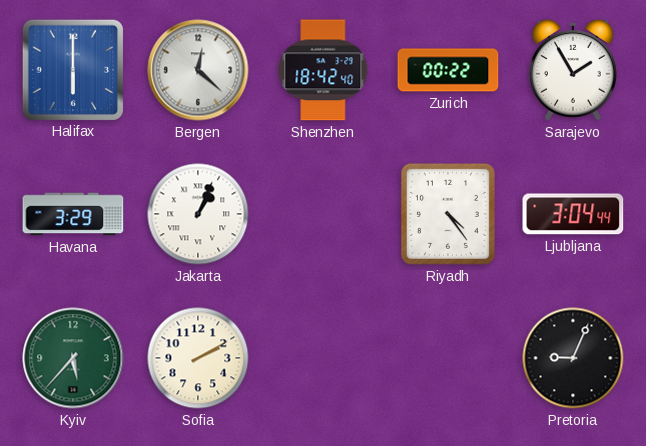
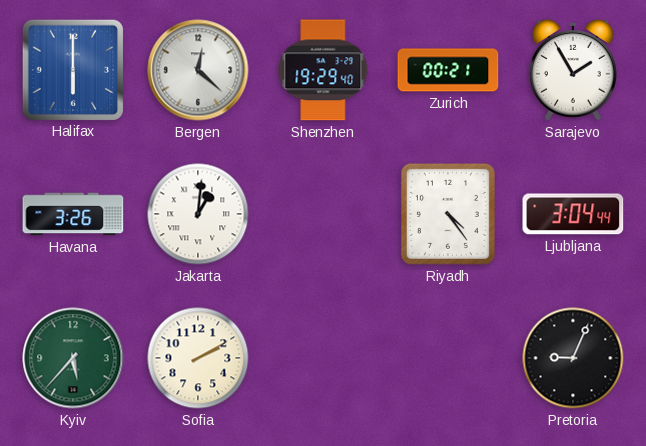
Shenzhen: 18:42 -> 19:29 (323, 70)
Zurich: 00:22 -> 00:21 (448, 70)
Havana: 3:29 -> 3:26 (73, 214)
Jakarta: 1:04 -> 1:01 (198, 214)
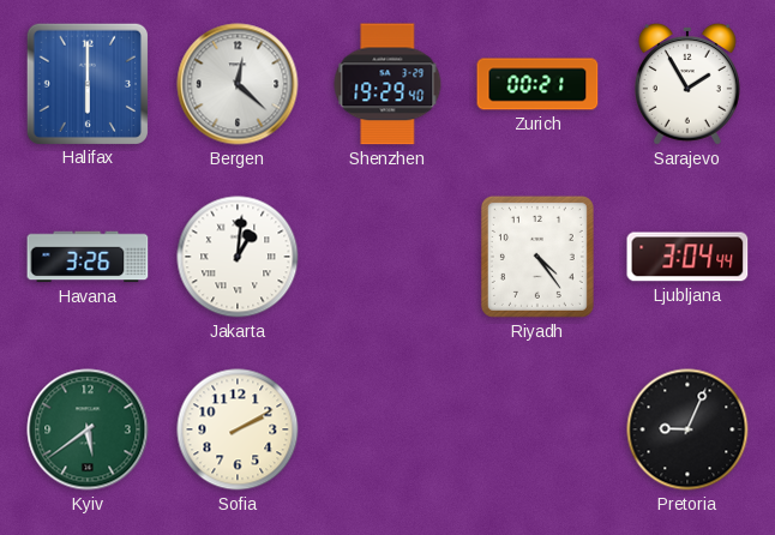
Kyiv: 5:37 -> 5:39 (88, 429)
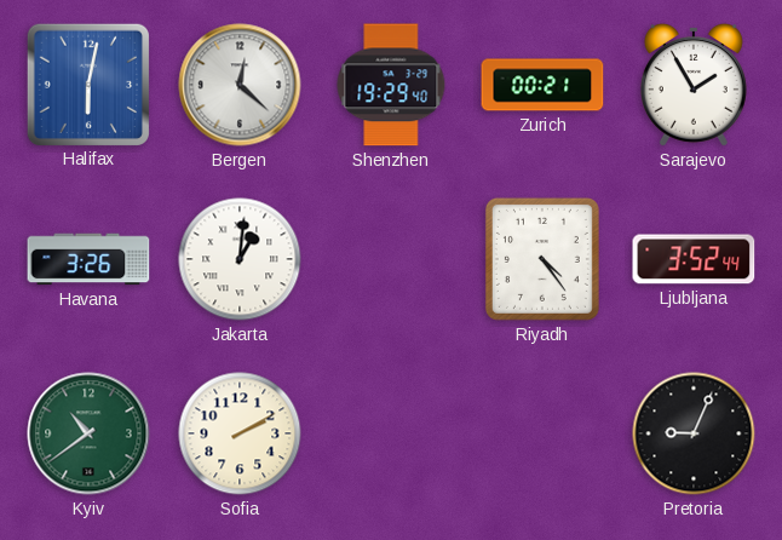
Halifax: 6:00 -> 6:02 (87, 84)
Ljubljana: 3:04 -> 3:52 (694, 259)
Kyiv: 5:39 -> 10:39 (88, 433)
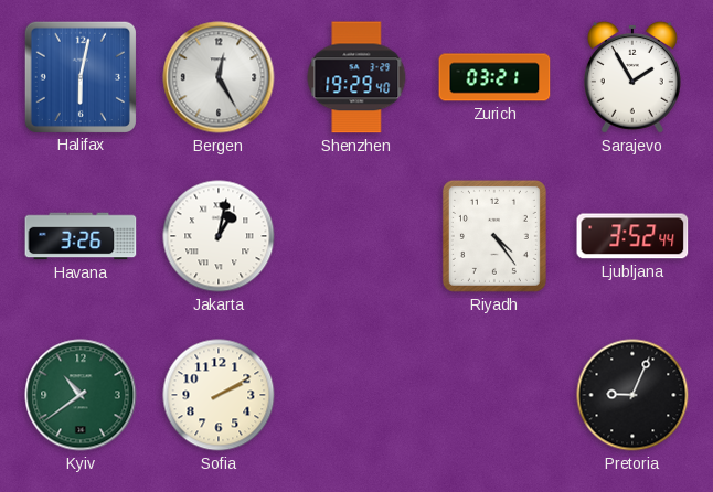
Bergen: 12:22 -> 12:25 (219, 77)
Zurich: 00:21 -> 03:21 (494, 77)
Jakarta: 1:01 -> 1:02 (219, 236)
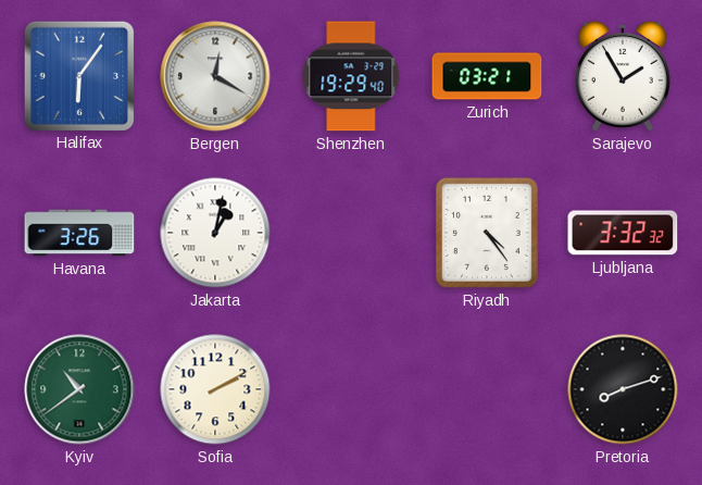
Halifax: 6:02 -> 6:06 (78, 75)
Bergen: 12:25 -> 12:20 (215, 76)
Ljubljana: 3:52 -> 3:32 (623, 233)
Pretoria: 9:04 -> 8:12 (623, 389)
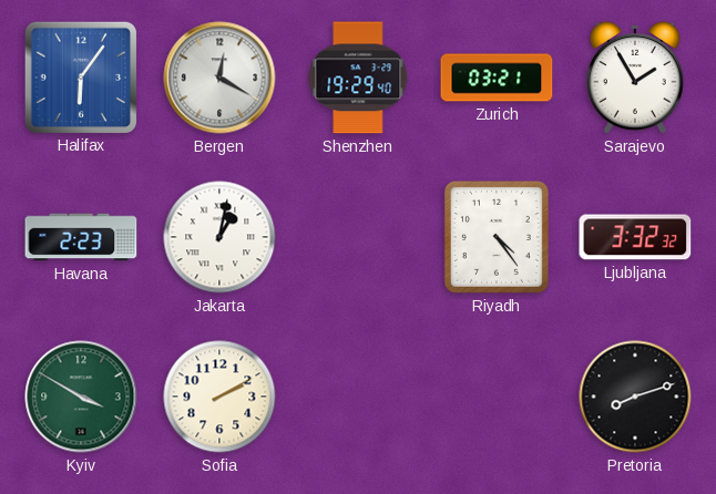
Havana: 3:26 -> 2:23 (81, 237)
Kyiv: 10:39 -> 3:50 (81, 397)
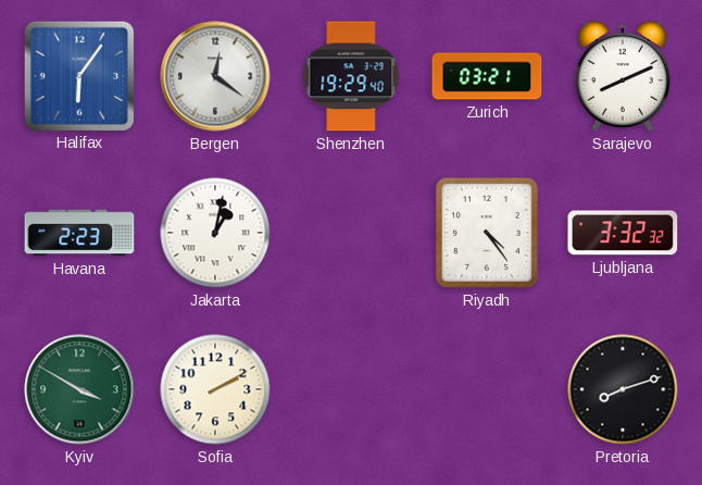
Bergen: 12:20 -> 12:21 (215, 76)
Sarajevo: 1:55 -> 8:11 (623, 76)
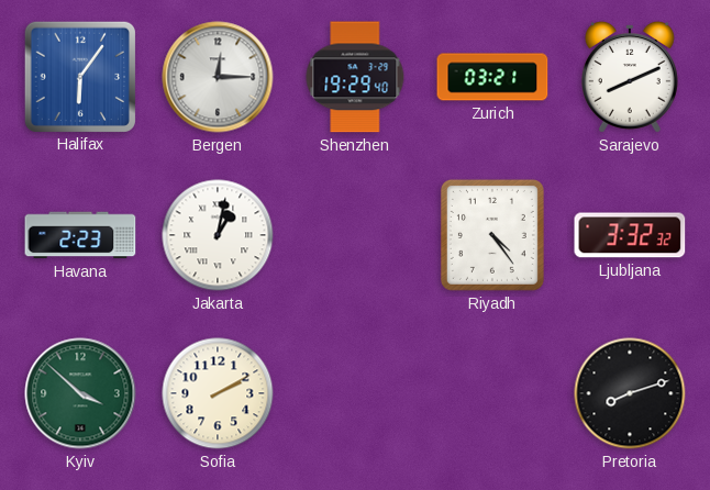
Bergen: 12:21 -> 12:15 (218, 77)
Kyiv: 3:50 -> 3:52 (80, 393)
